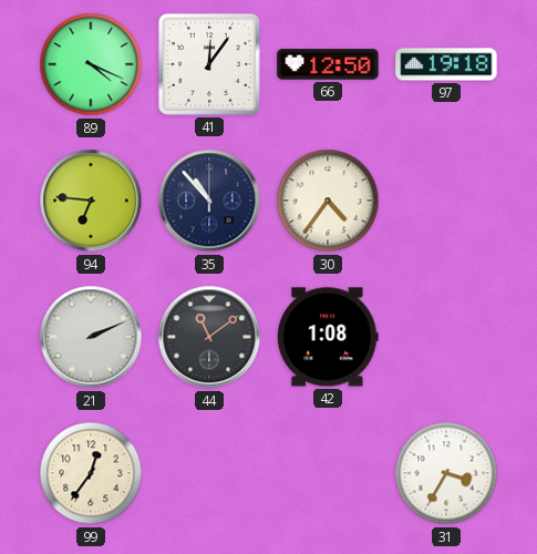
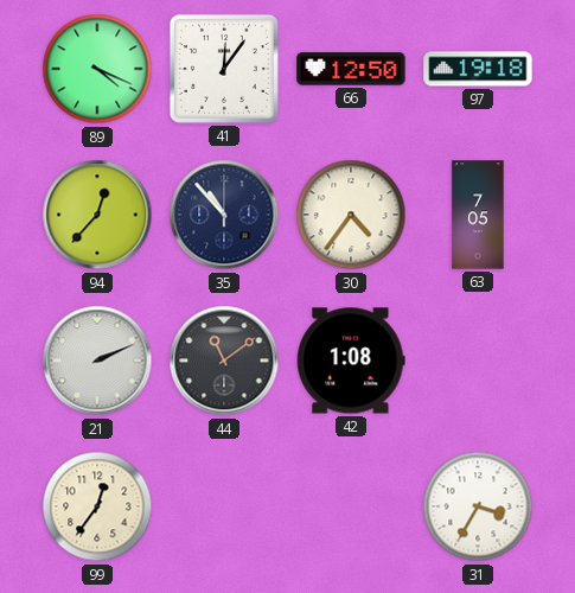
94: 6:46 -> 12:37 (97, 215)
63: none -> 7:05 (478, 215)
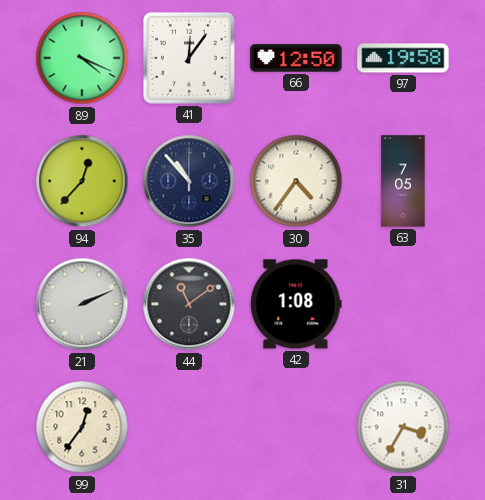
97: 19:18 -> 19:58 (403, 58)
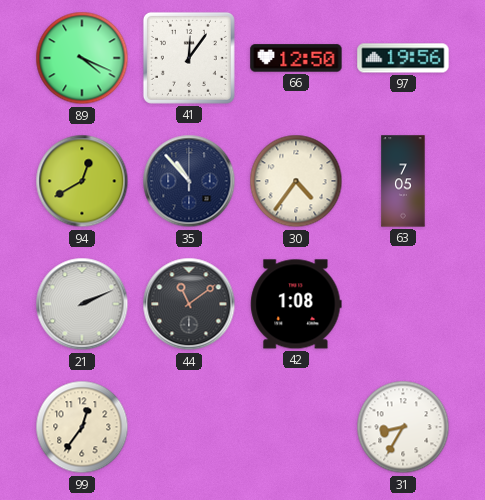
97: 19:58 -> 19:56 (403, 58)
94: 12:37 -> 12:40 (82, 181)
31: 3:35 -> 8:35 (403, 427)
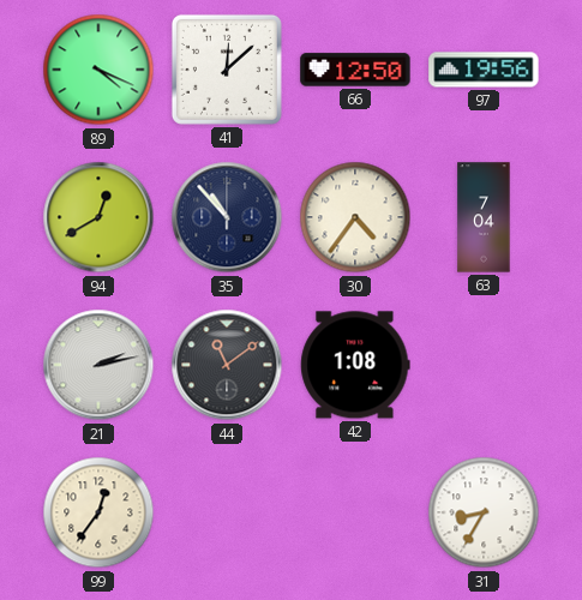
41: 12:06 -> 12:08 (227, 70)
63: 7:05 -> 7:04 (484, 217)
21: 2:11 -> 2:13 (98, 365)
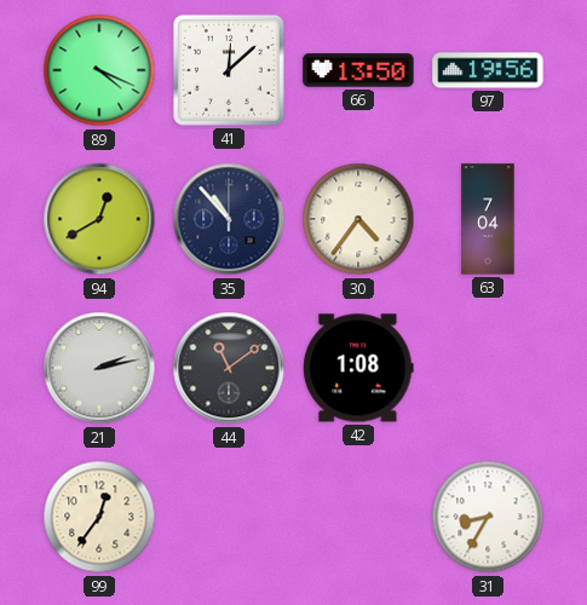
66: 12:50 -> 13:50 (358, 70)
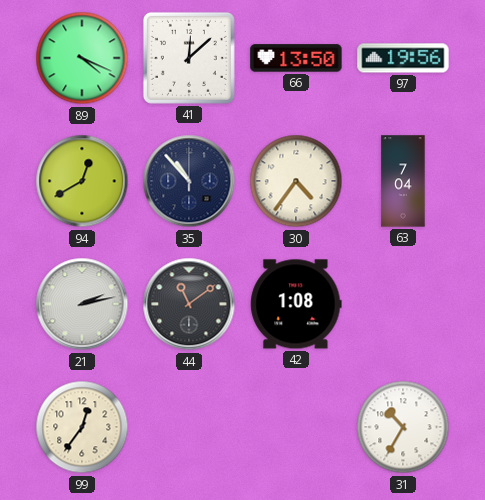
31: 8:35 -> 10:35 (403, 427)
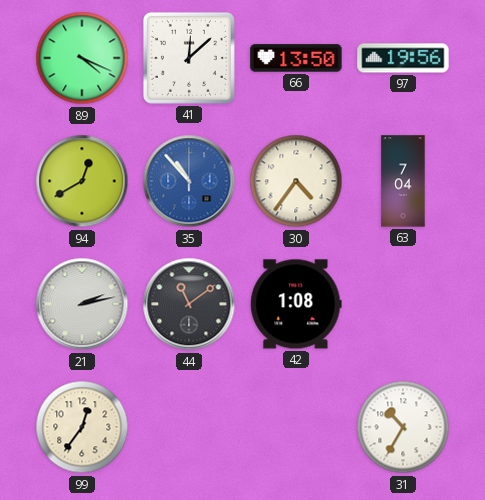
35 dial: navy -> blue (189, 181)
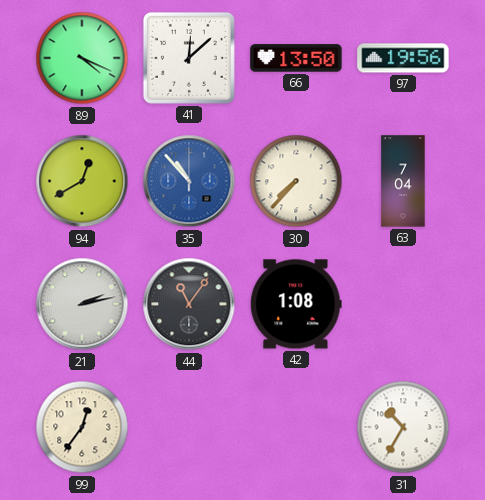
30: 4:36 -> 7:37 (296, 181)
44: 11:09 -> 11:06 (189, 304)
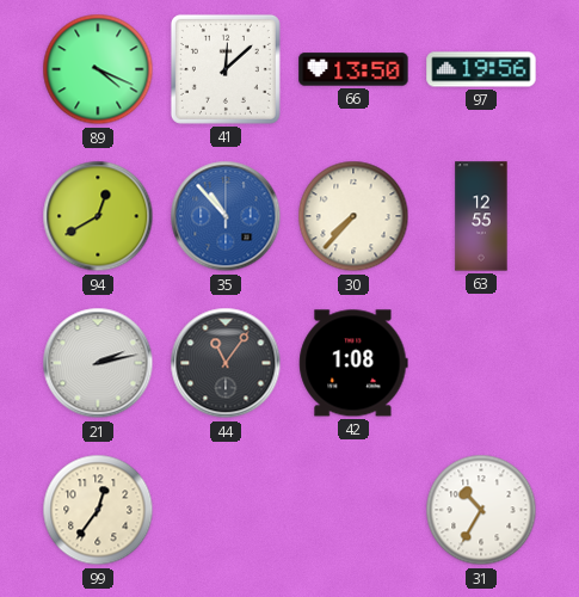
63: 7:04 -> 12:55 (481, 216)
